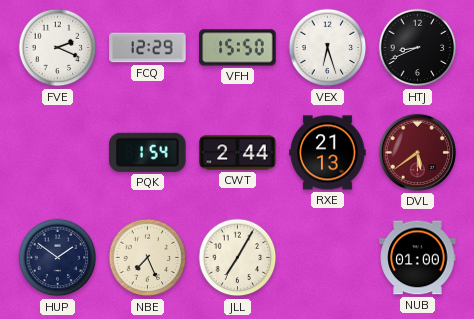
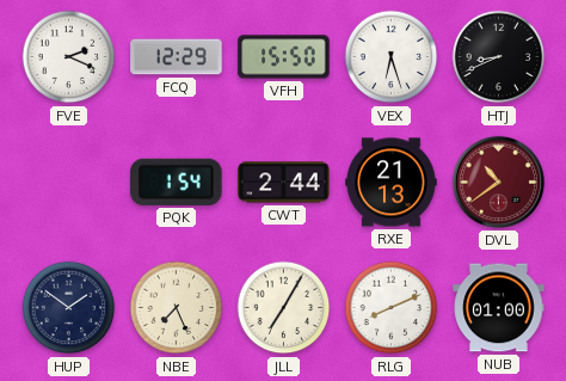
DVL: 5:39 -> 10:39 (498, 182)
RLG: none -> 8:11 (392, 308)
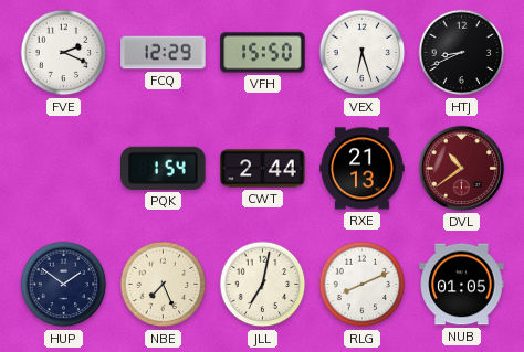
JLL: 7:05 -> 7:02 (263, 285)
NUB: 01:00 -> 01:05 (462, 285)
